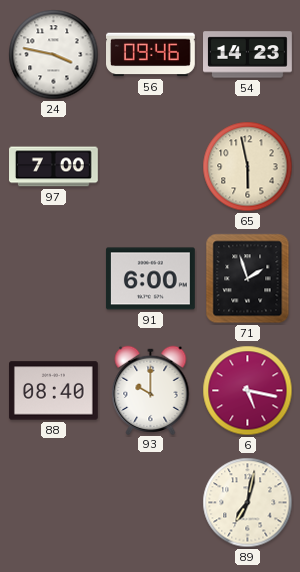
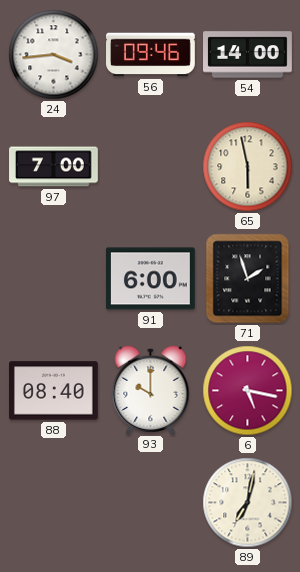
24: 3:47 -> 3:44 (54, 55)
54: 14:23 -> 14:00 (248, 55)
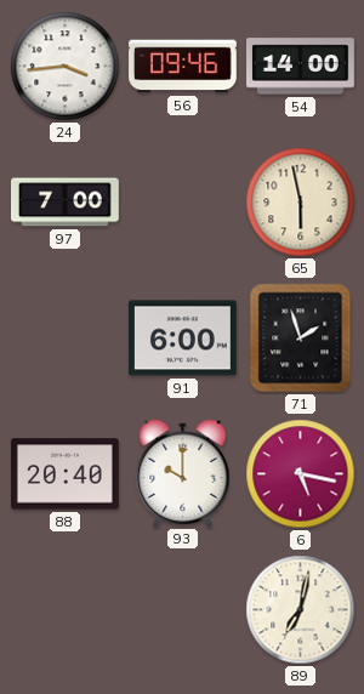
88: 08:40 -> 20:40 (66, 474)
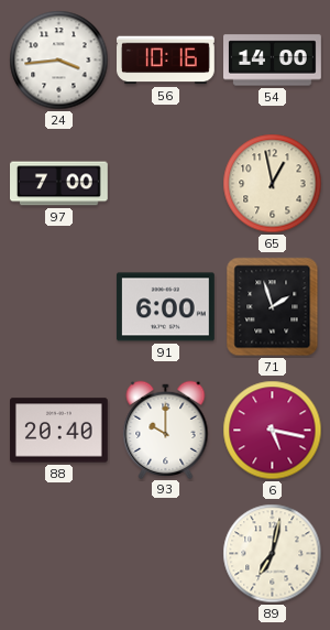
56: 09:46 -> 10:16 (166, 61)
65: 5:58 -> 12:58 (273, 184)
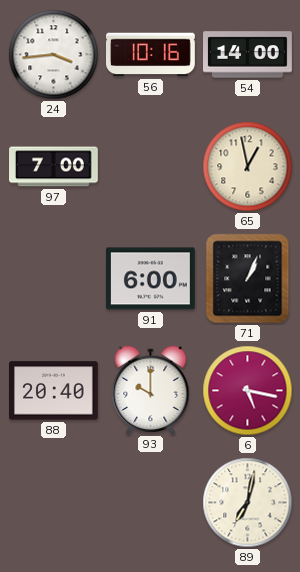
71: 1:57 -> 1:04 (248, 279)
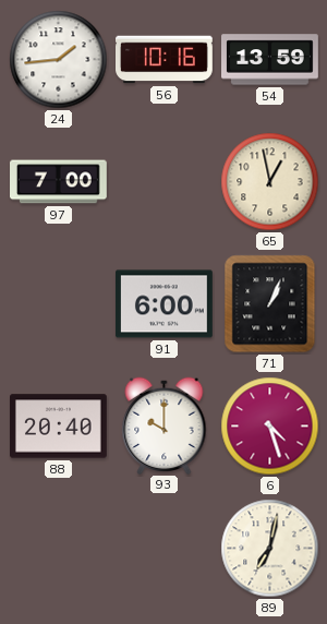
24: 3:44 -> 1:44 (59, 60)
54: 14:00 -> 13:59 (270, 60)
6: 5:17 -> 4:27 (270, 427)
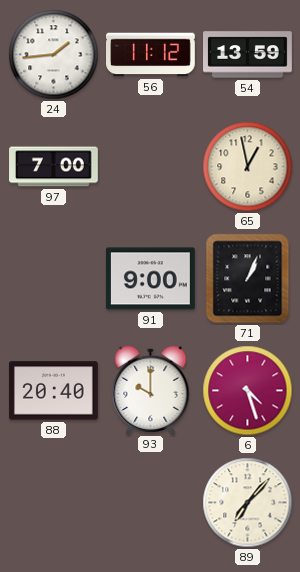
56: 10:16 -> 11:12 (151, 55)
91: 6:00 -> 9:00 (150, 279)
89: 7:02 -> 7:07 (248, 503)
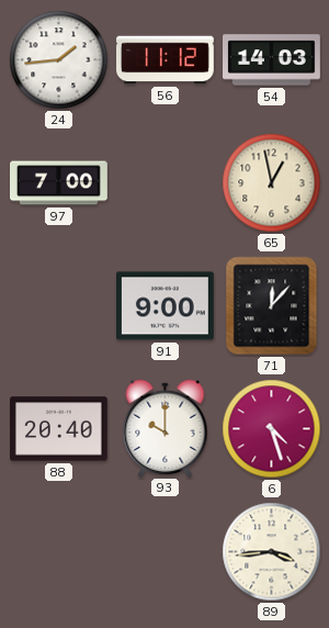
54: 13:59 -> 14:03 (272, 60)
71: 1:04 -> 12:07 (272, 306)
89: 7:07 -> 3:44 (272, 552)
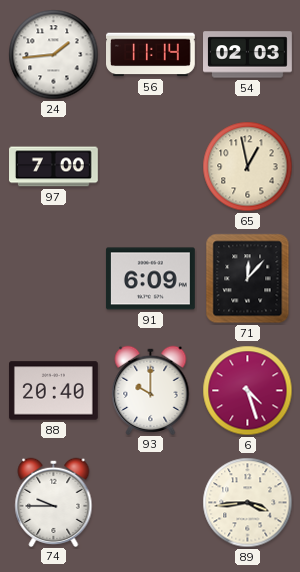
56: 11:12 -> 11:14 (151, 55)
54: 14:03 -> 02:03 (248, 55)
91: 9:00 -> 6:09 (150, 279)
74: none -> 9:45 (54, 502)
